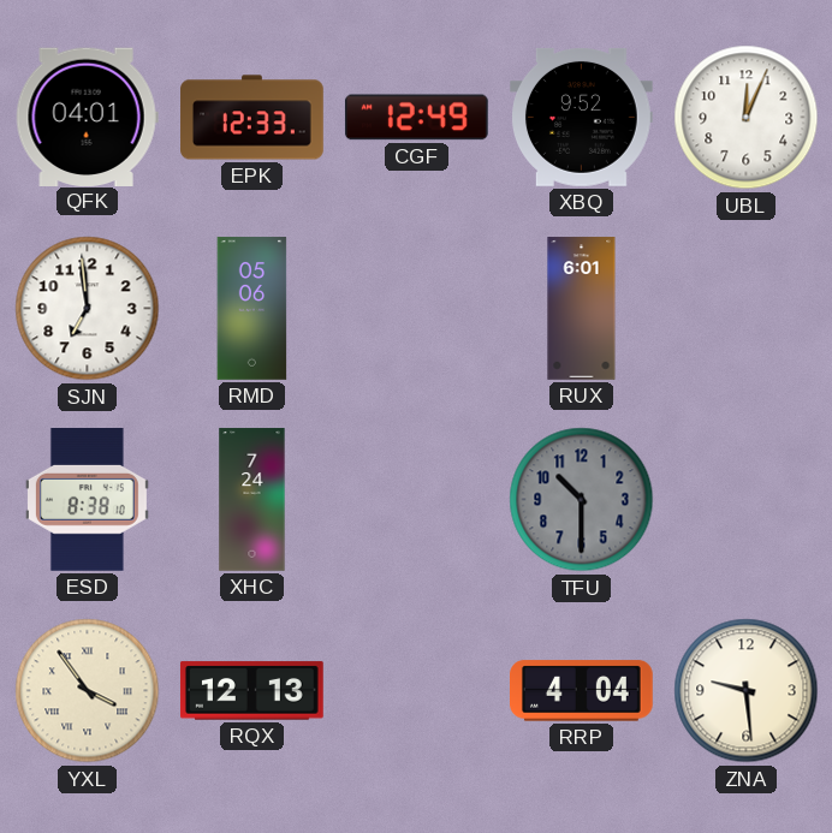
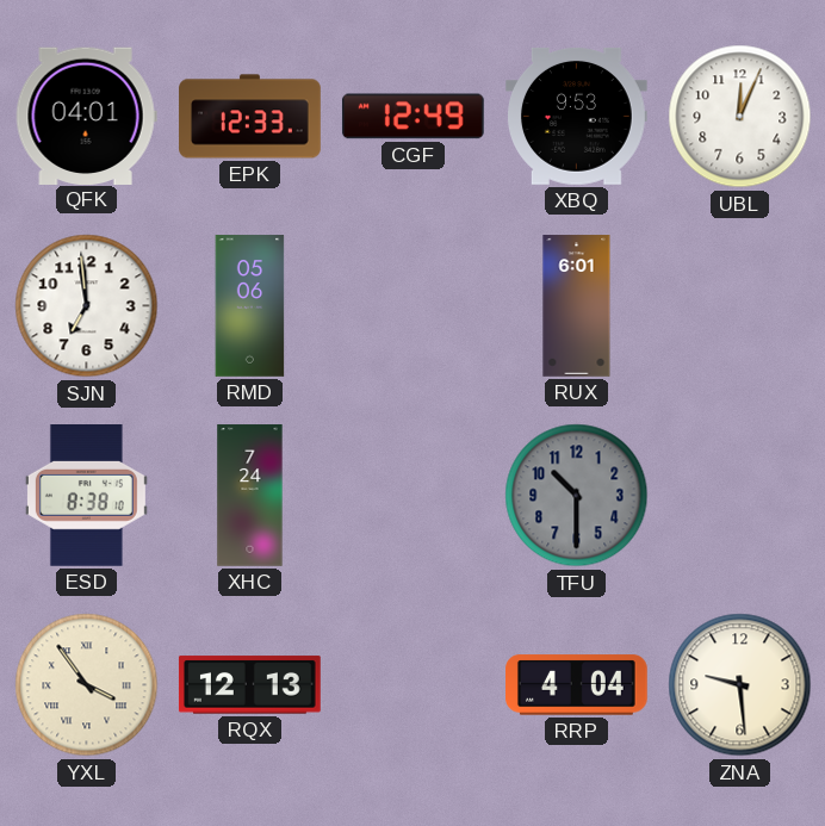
XBQ: 9:52 -> 9:53 (577, 117)
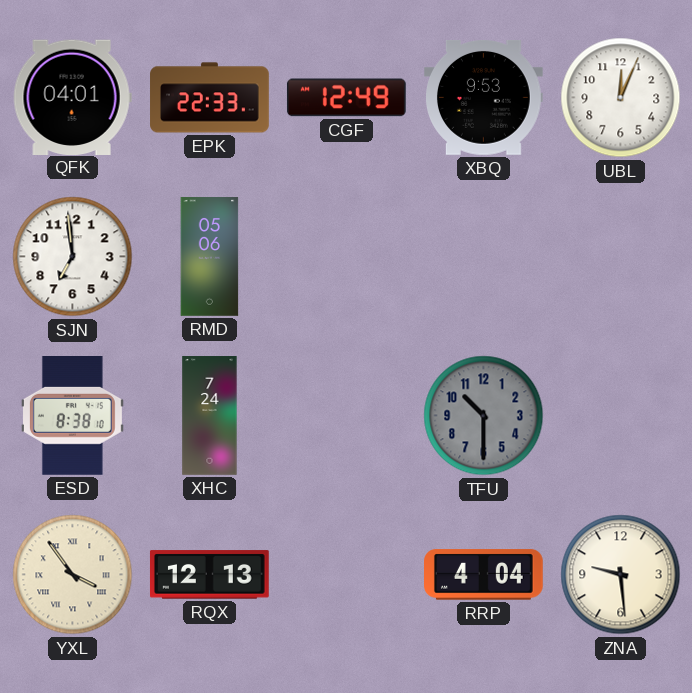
EPK: 12:33 -> 22:33 (210, 98)
RUX: 6:01 -> none (577, 306)
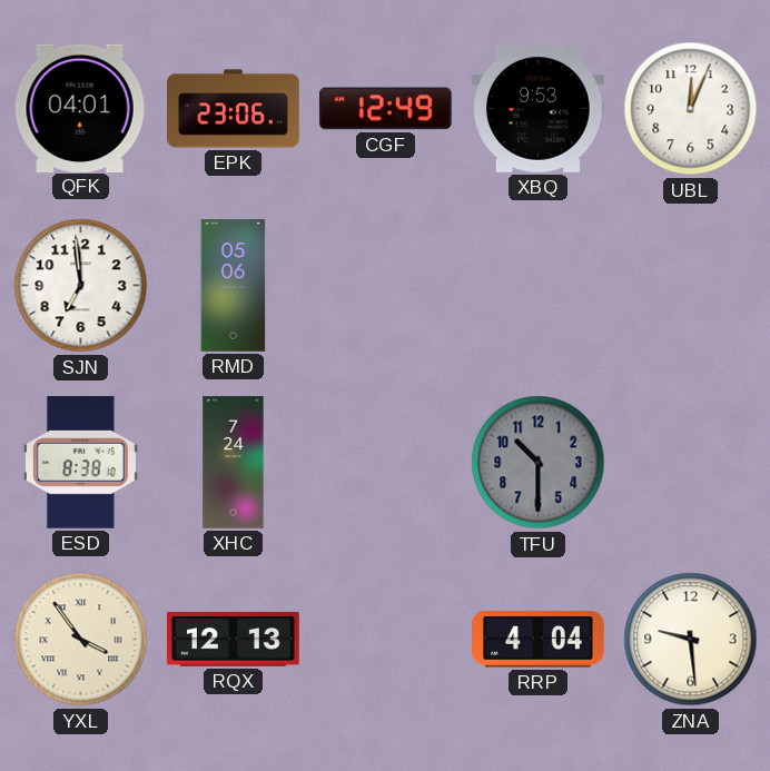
EPK: 22:33 -> 23:06 (234, 109)
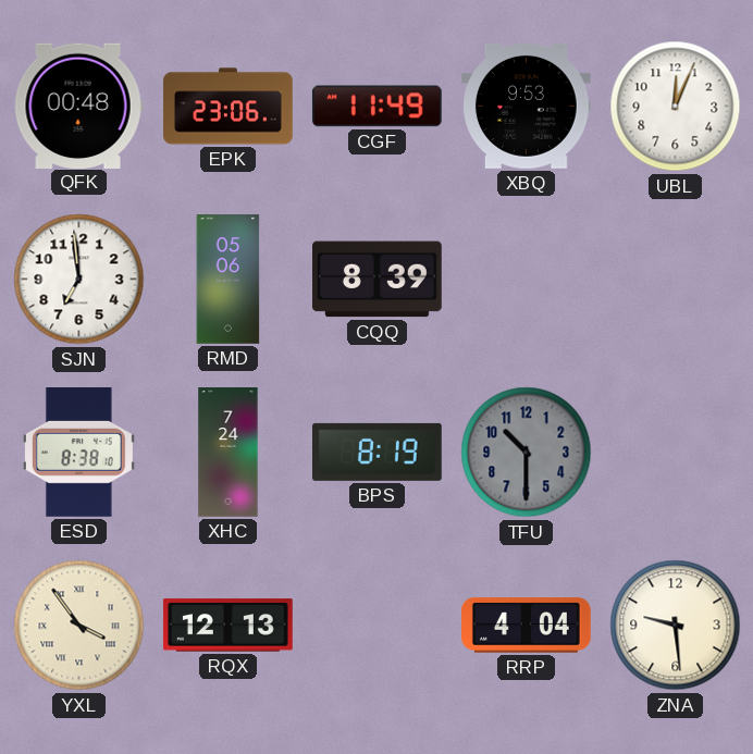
QFK: 04:01 -> 00:48 (78, 106)
CGF: 12:49 -> 11:49 (376, 107)
CQQ: none -> 8:39 (378, 280)
BPS: none -> 8:19 (378, 452)
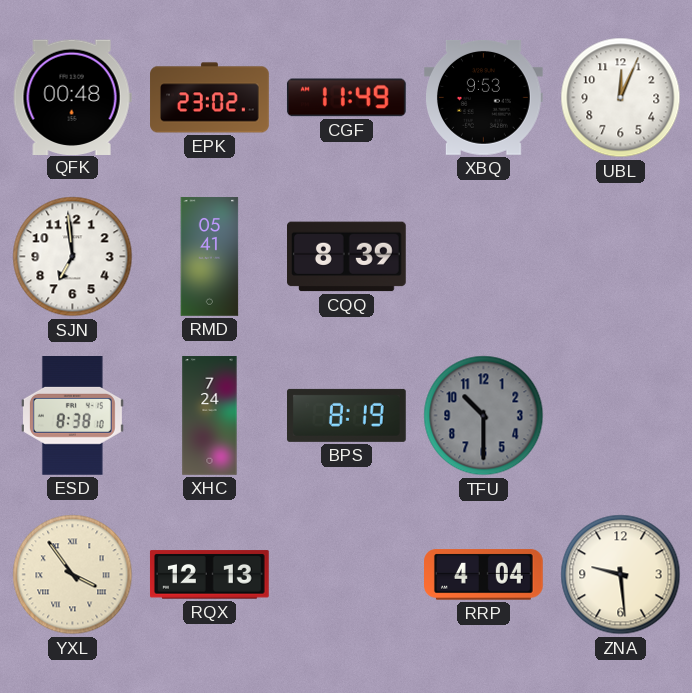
EPK: 23:06 -> 23:02 (210, 98)
RMD: 05:06 -> 05:41 (210, 257)
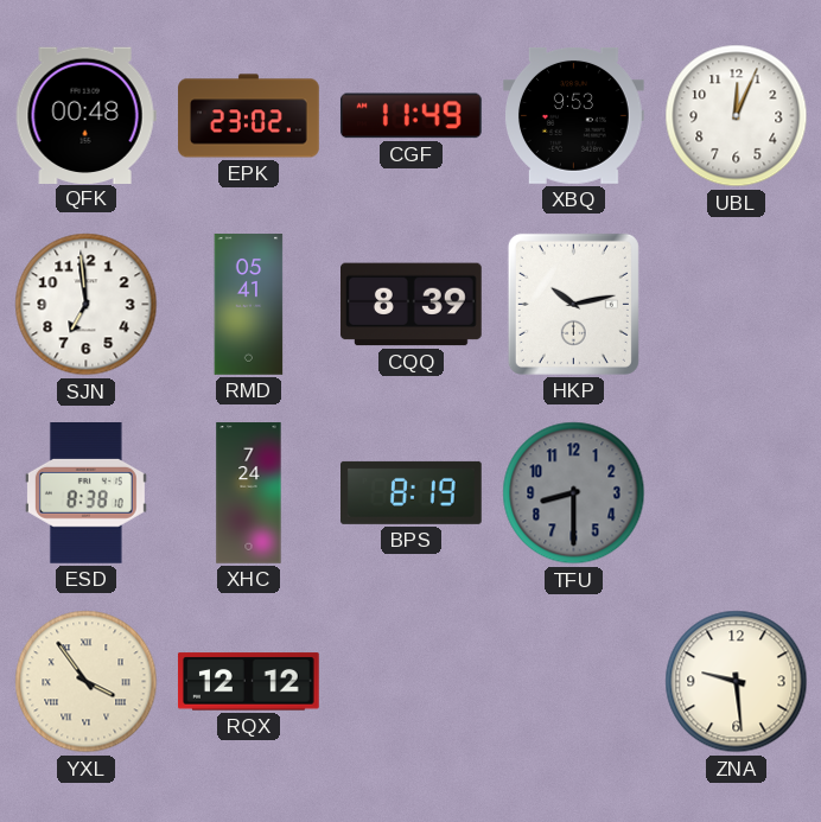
HKP: none -> 10:13 (573, 304)
TFU: 10:30 -> 8:30 (574, 493)
RQX: 12:13 -> 12:12 (248, 682)
RRP: 4:04 -> none (484, 575)
